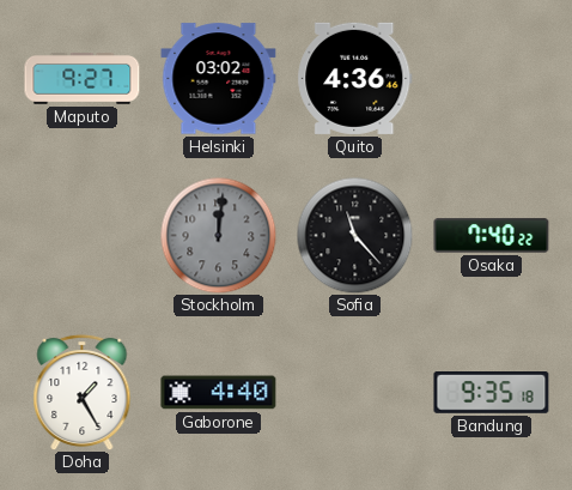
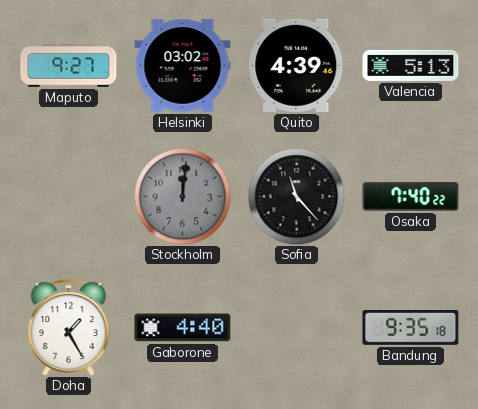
Quito: 4:36 -> 4:39 (297, 65)
Valencia: none -> 5:13 (411, 65)
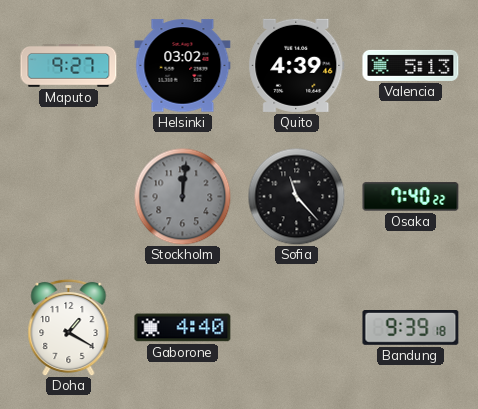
Doha: 1:25 -> 1:20 (69, 327)
Bandung: 9:35 -> 9:39 (411, 328)
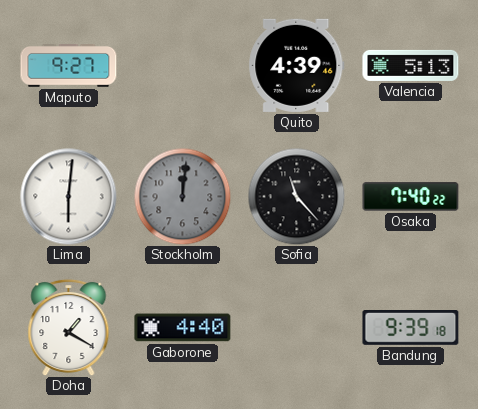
Helsinki: 03:02 -> none (183, 66)
Lima: none -> 6:01 (69, 197)
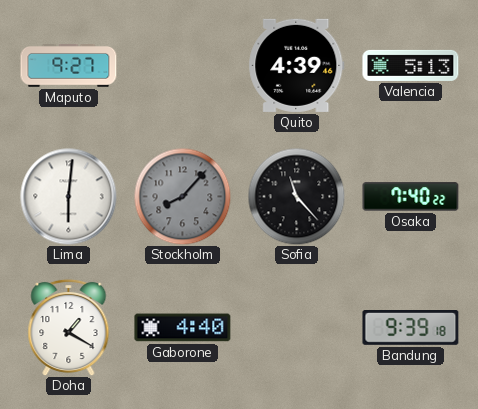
Stockholm: 12:01 -> 8:07 (182, 196)
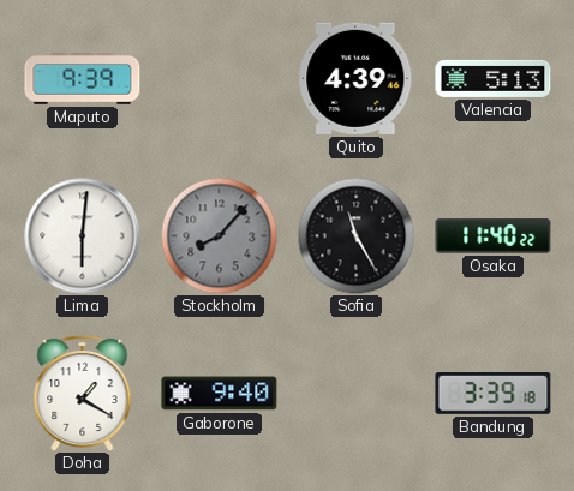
Maputo: 9:27 -> 9:39 (83, 79)
Sofia: 11:23 -> 11:25 (355, 235)
Osaka: 7:40 -> 11:40 (494, 236)
Gaborone: 4:40 -> 9:40 (220, 394)
Bandung: 9:39 -> 3:39 (494, 394)
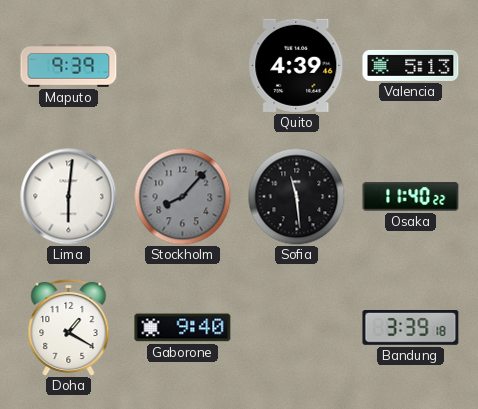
Sofia: 11:25 -> 11:29 (296, 196)
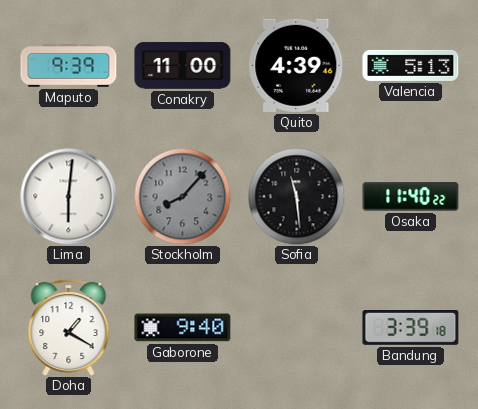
Conakry: none -> 11:00 (183, 66)
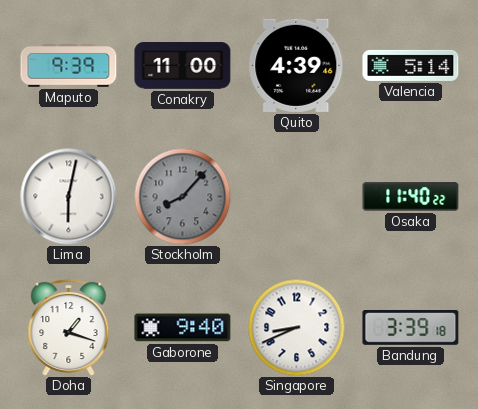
Valencia: 5:13 -> 5:14 (411, 65)
Lima: 6:01 -> 6:02 (69, 197)
Sofia: 11:29 -> none (296, 196)
Doha: 1:20 -> 1:18 (69, 327)
Singapore: none -> 8:41 (296, 327)
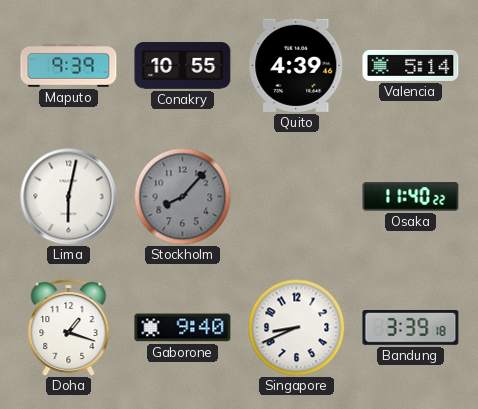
Conakry: 11:00 -> 10:55 (183, 66)
